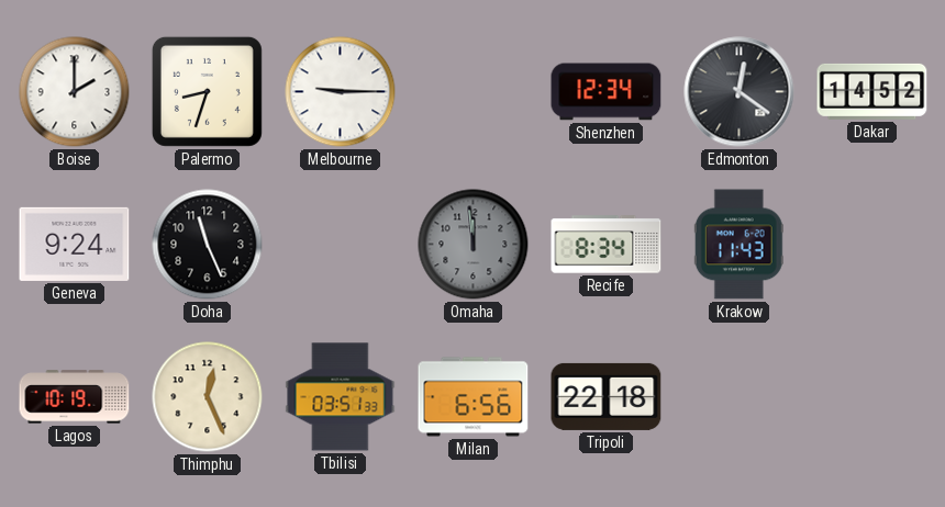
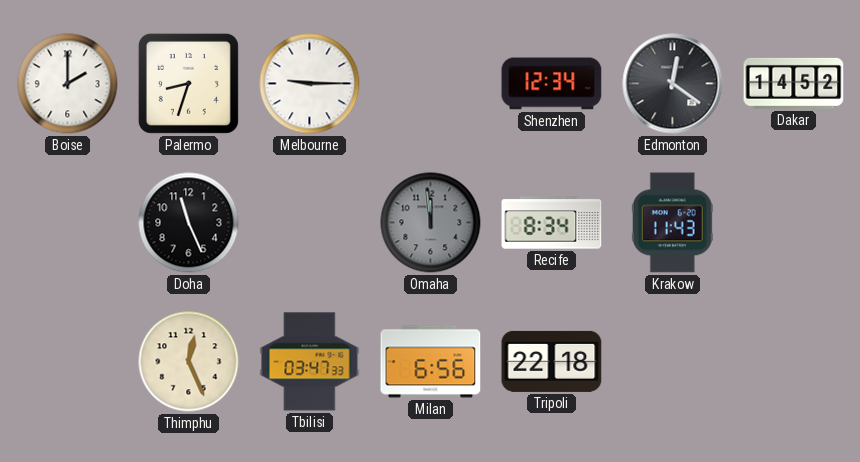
Geneva: 9:24 -> none (75, 244)
Lagos: 10:19 -> none (75, 397)
Tbilisi: 03:51 -> 03:47 (310, 362)
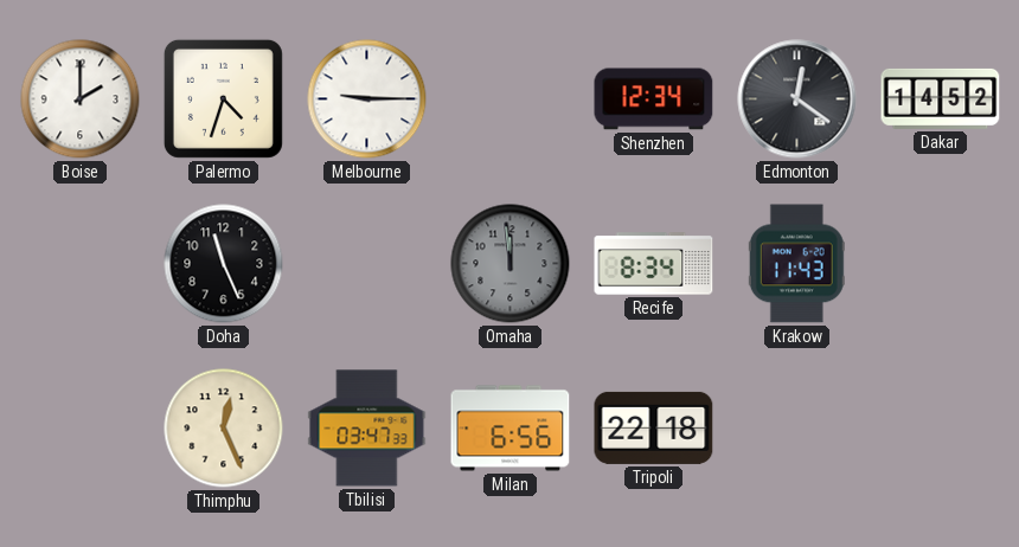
Palermo: 8:33 -> 4:33 (223, 98)
